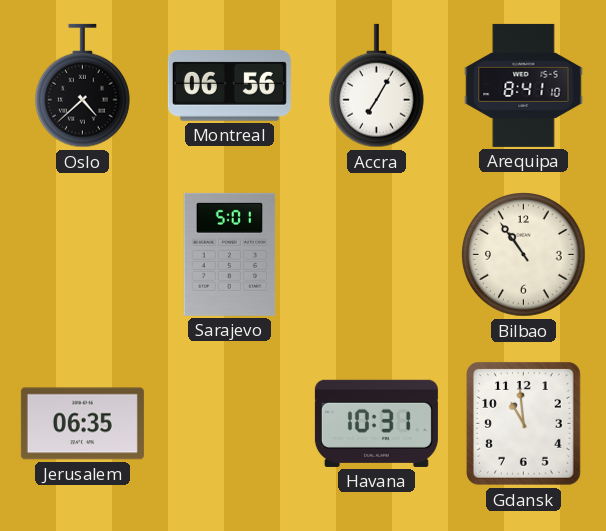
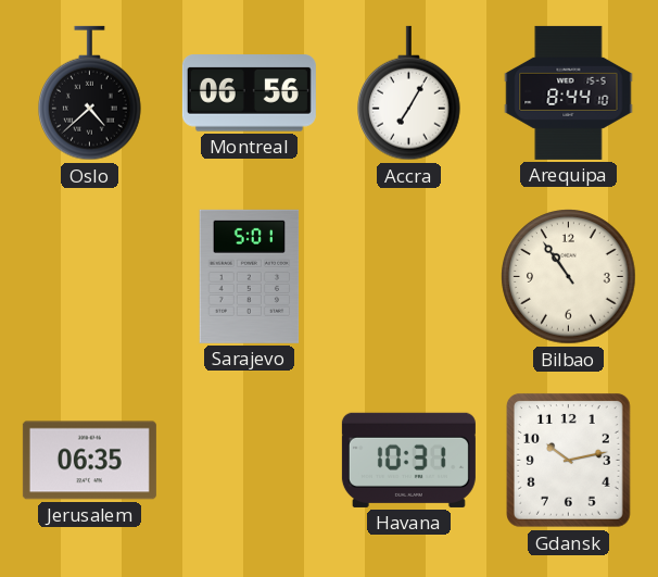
Arequipa: 8:41 -> 8:44 (569, 92)
Gdansk: 10:59 -> 10:13 (569, 461)
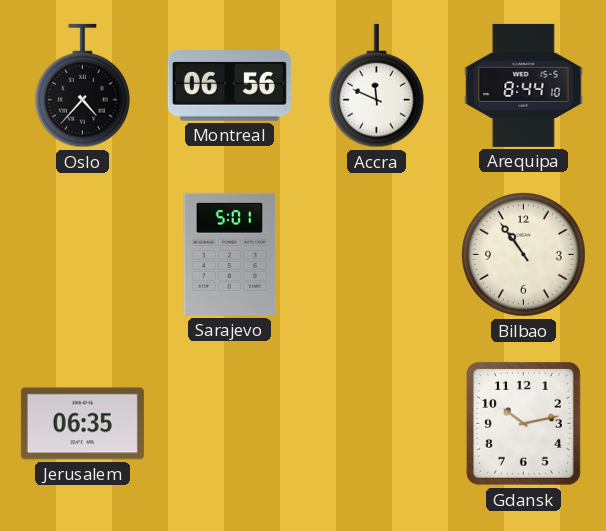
Oslo: 4:38 -> 4:37 (83, 86)
Accra: 7:05 -> 11:49 (377, 86)
Havana: 10:31 -> none (408, 460)
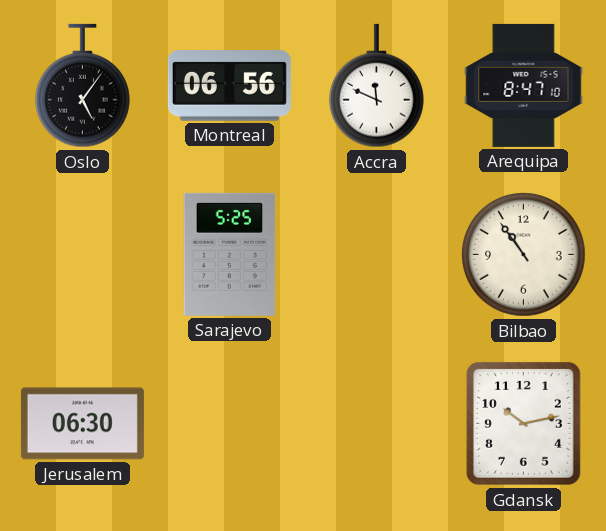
Oslo: 4:37 -> 5:06 (83, 86)
Arequipa: 8:44 -> 8:47 (524, 85)
Sarajevo: 5:01 -> 5:25 (230, 254)
Jerusalem: 06:35 -> 06:30 (82, 424)
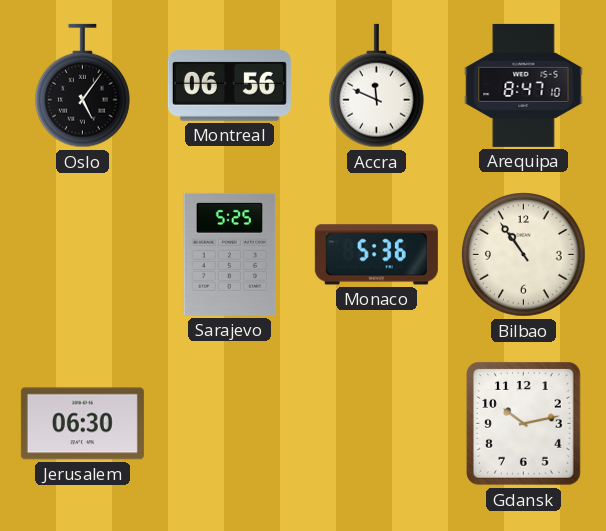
Monaco: none -> 5:36 (376, 255)
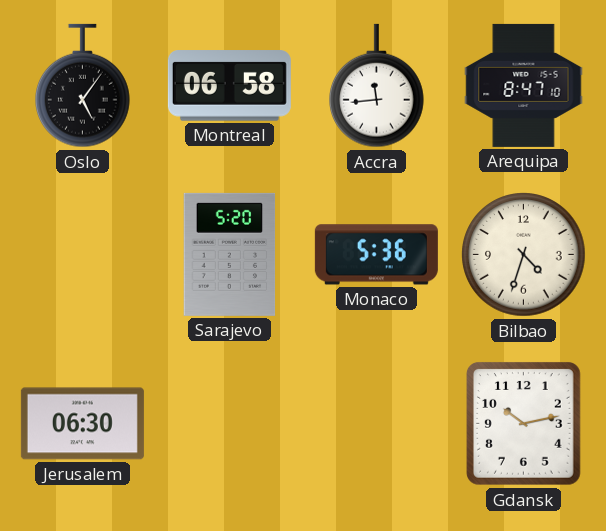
Montreal: 06:56 -> 06:58 (229, 86)
Accra: 11:49 -> 11:44 (377, 86)
Sarajevo: 5:25 -> 5:20 (230, 254)
Bilbao: 10:54 -> 4:33 (524, 255)
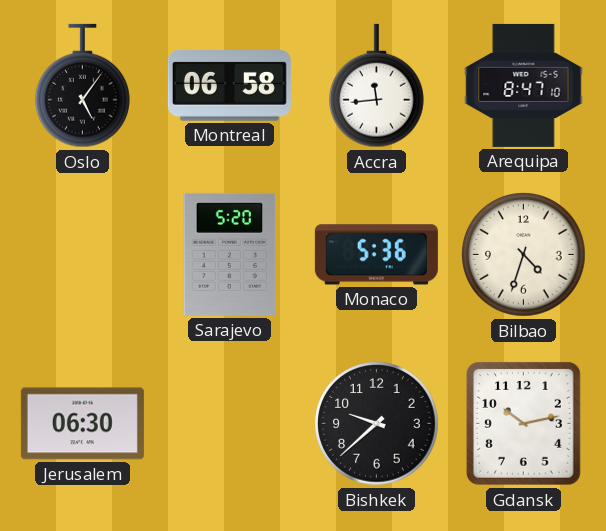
Bishkek: none -> 9:38 (377, 424)
